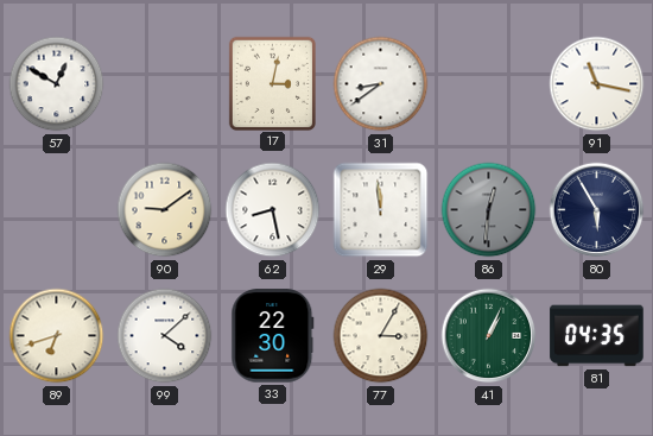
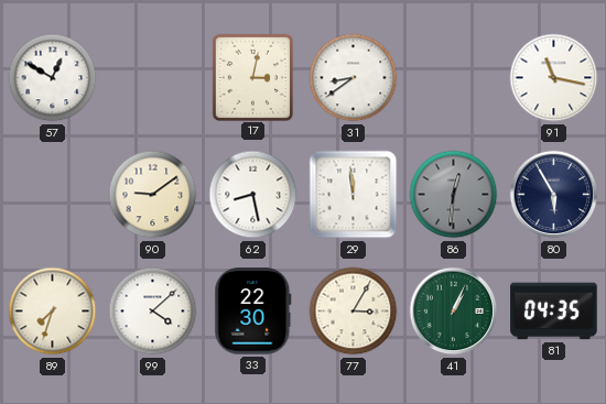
89: 6:42 -> 7:33 (53, 312)
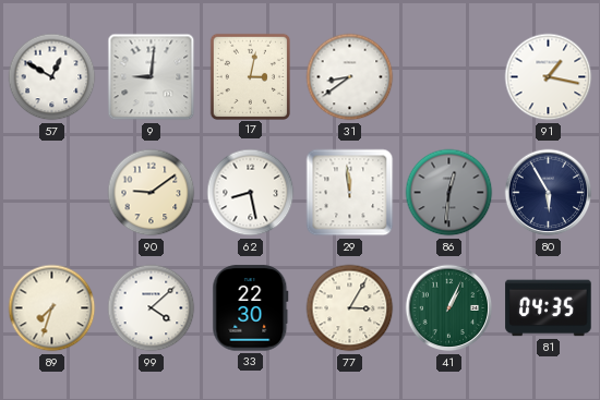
9: none -> 9:01 (152, 77)
91: 11:17 -> 1:17 (549, 77)
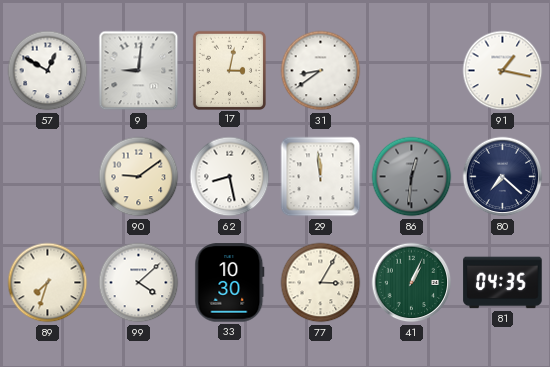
80: 5:55 -> 7:22 (503, 177)
33: 22:30 -> 10:30 (230, 283)
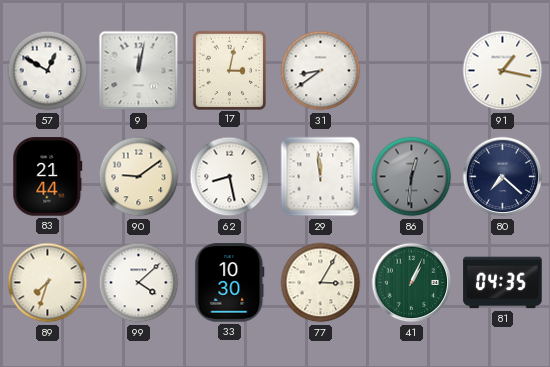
9: 9:01 -> 12:02 (139, 71)
83: none -> 21:44 (48, 177)
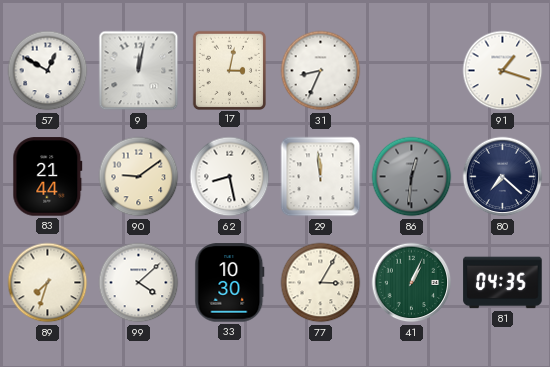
31: 8:39 -> 8:34 (321, 71)
91: 1:17 -> 1:18 (503, 71)
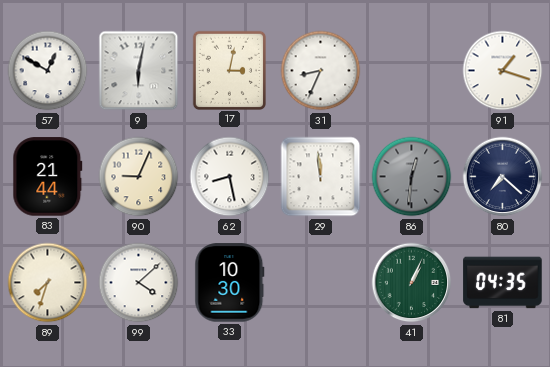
9: 12:02 -> 6:02 (139, 71)
90: 9:09 -> 9:04 (139, 177)
77: 3:05 -> none (321, 283)
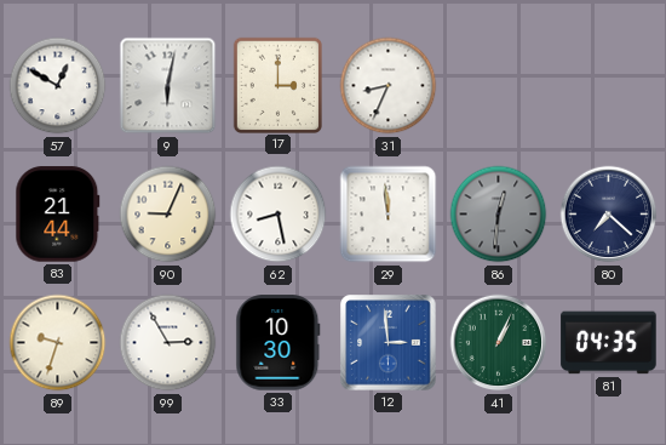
17: 3:02 -> 3:00 (277, 85)
91: 1:18 -> none (503, 71)
89: 7:33 -> 9:33 (58, 343)
99: 4:08 -> 2:55 (168, 343)
12: none -> 2:59 (389, 343)
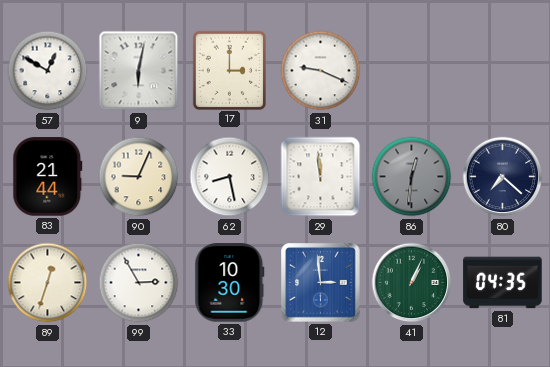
31: 8:34 -> 9:19 (321, 71)
89: 9:33 -> 12:33 (48, 283)
